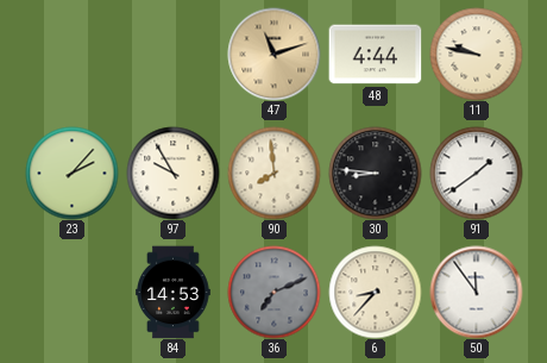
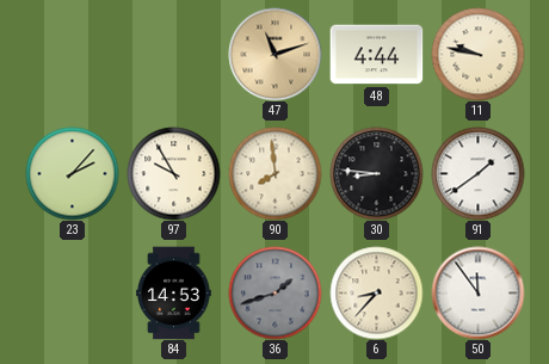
36: 7:11 -> 1:42 (274, 292)
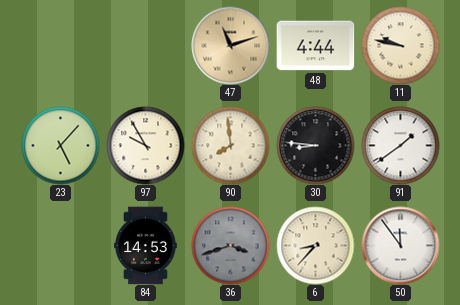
23: 2:07 -> 5:07 (60, 145)
36: 1:42 -> 3:42 (230, 245)
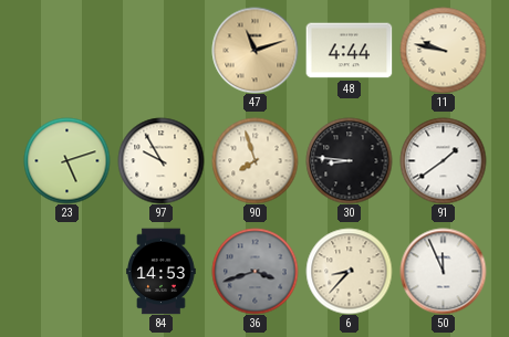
23: 5:07 -> 5:12 (66, 160)
90: 7:59 -> 7:57 (254, 160)
50: 11:54 -> 11:56 (443, 271)
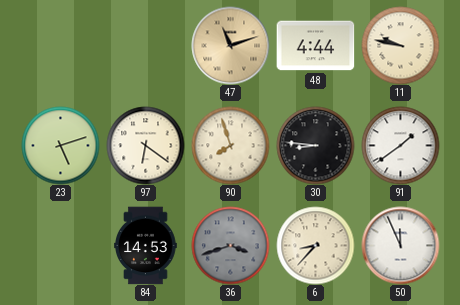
97: 9:55 -> 6:21 (145, 145)
